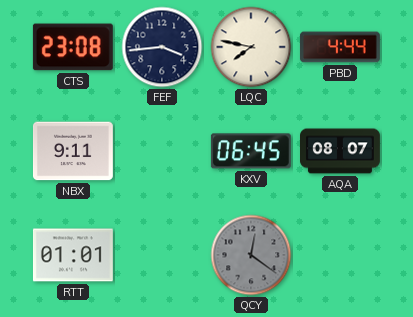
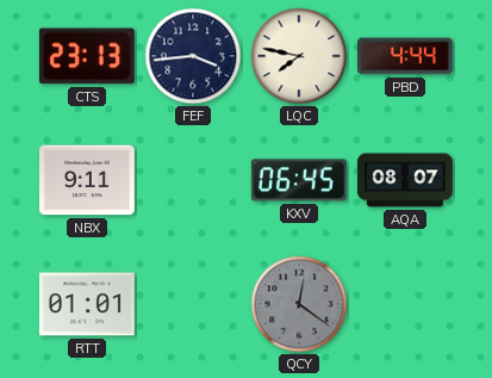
CTS: 23:08 -> 23:13 (87, 56)
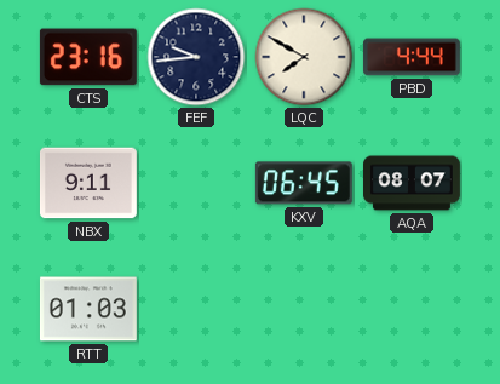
CTS: 23:13 -> 23:16 (88, 57)
FEF: 3:44 -> 9:44 (196, 57)
LQC: 7:47 -> 7:50 (304, 57)
RTT: 01:01 -> 01:03 (88, 309)
QCY: 12:21 -> none (299, 304)
